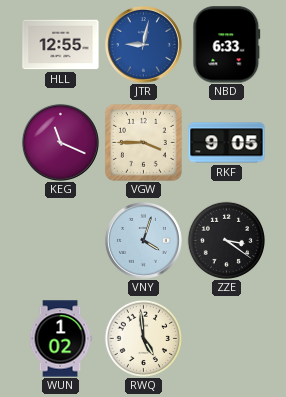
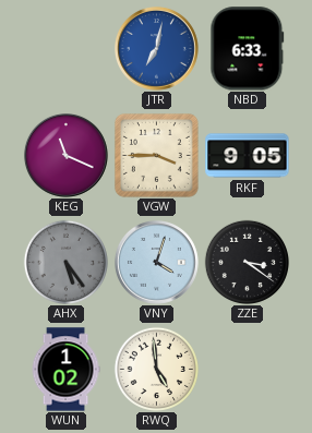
HLL: 12:55 -> none (61, 45)
JTR: 9:02 -> 7:02 (157, 49)
AHX: none -> 5:24 (65, 262)
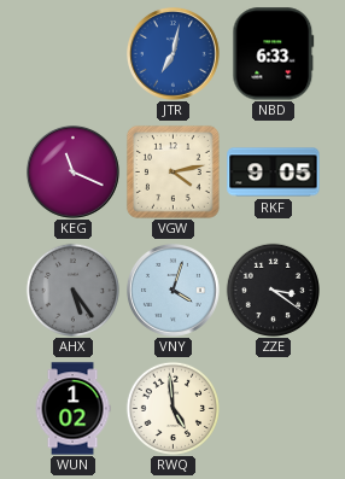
VGW: 3:45 -> 4:13 (172, 171)
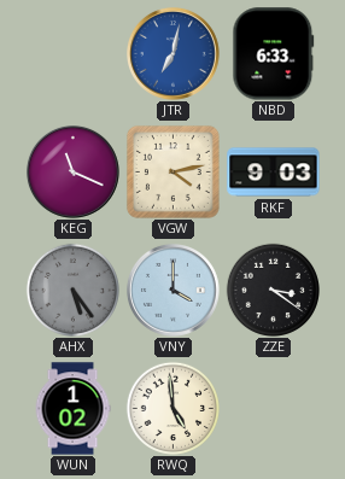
RKF: 9:05 -> 9:03 (274, 173)
VNY: 4:03 -> 4:00 (174, 291)
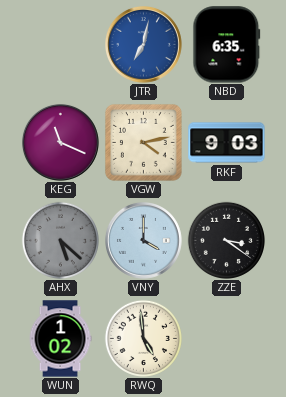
NBD: 6:33 -> 6:35 (227, 45)
AHX: 5:24 -> 5:22 (60, 240)
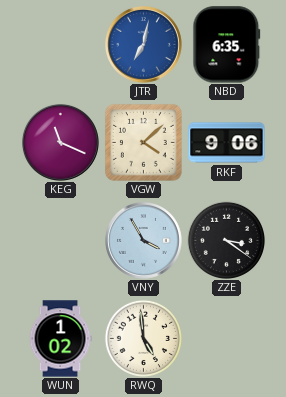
VGW: 4:13 -> 4:08 (143, 142)
RKF: 9:03 -> 9:06 (227, 143)
AHX: 5:22 -> none (60, 240)
VNY: 4:00 -> 3:55 (144, 241)
